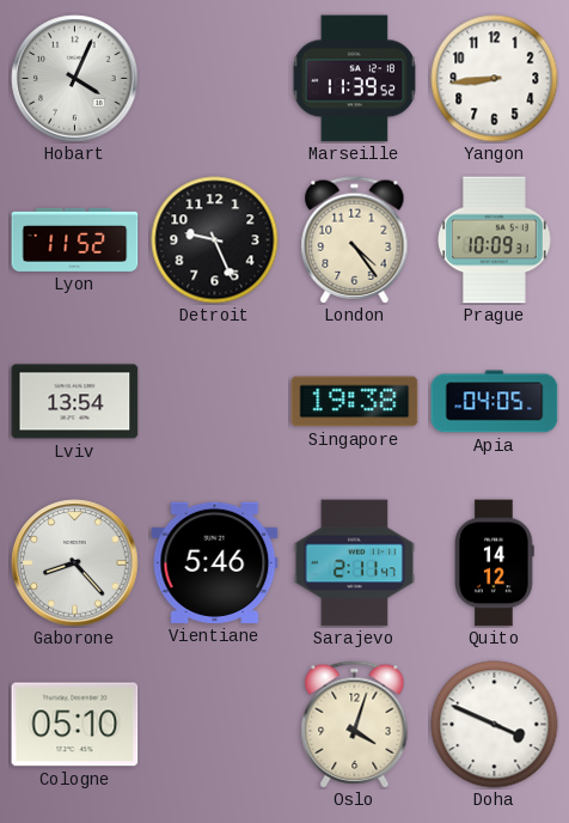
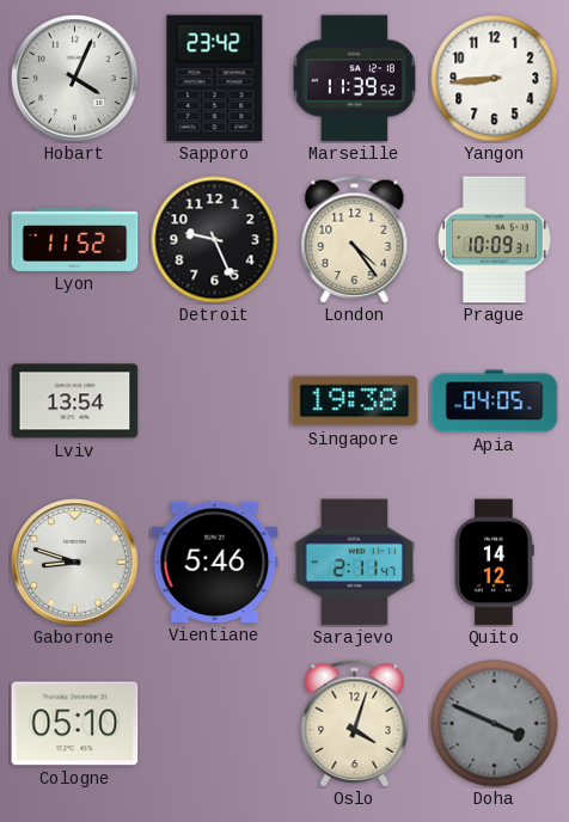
Sapporo: none -> 23:42 (215, 79)
Gaborone: 8:23 -> 8:48 (75, 563)
Doha dial: white -> grey (495, 724)
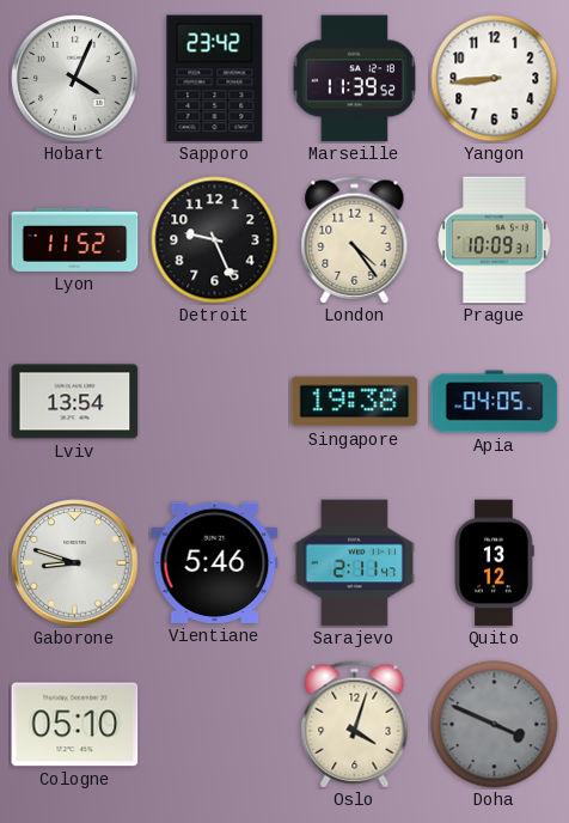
Quito: 14:12 -> 13:12 (494, 563)
